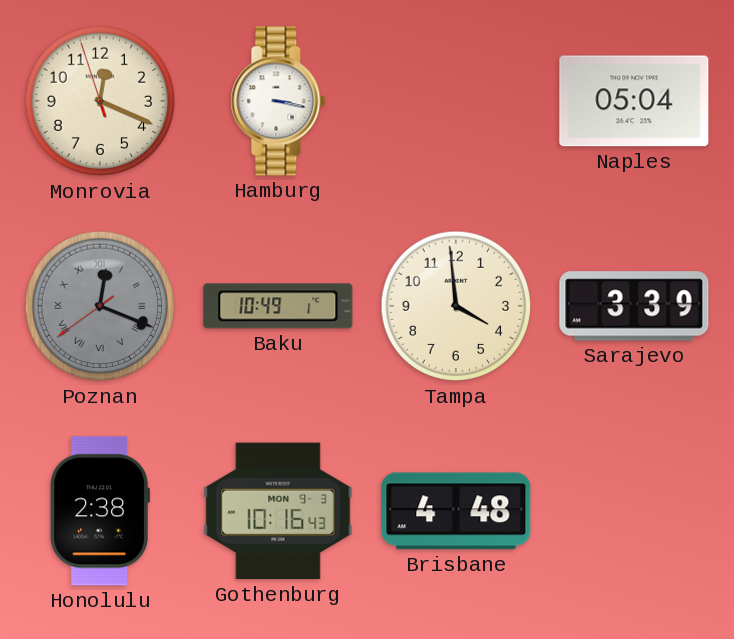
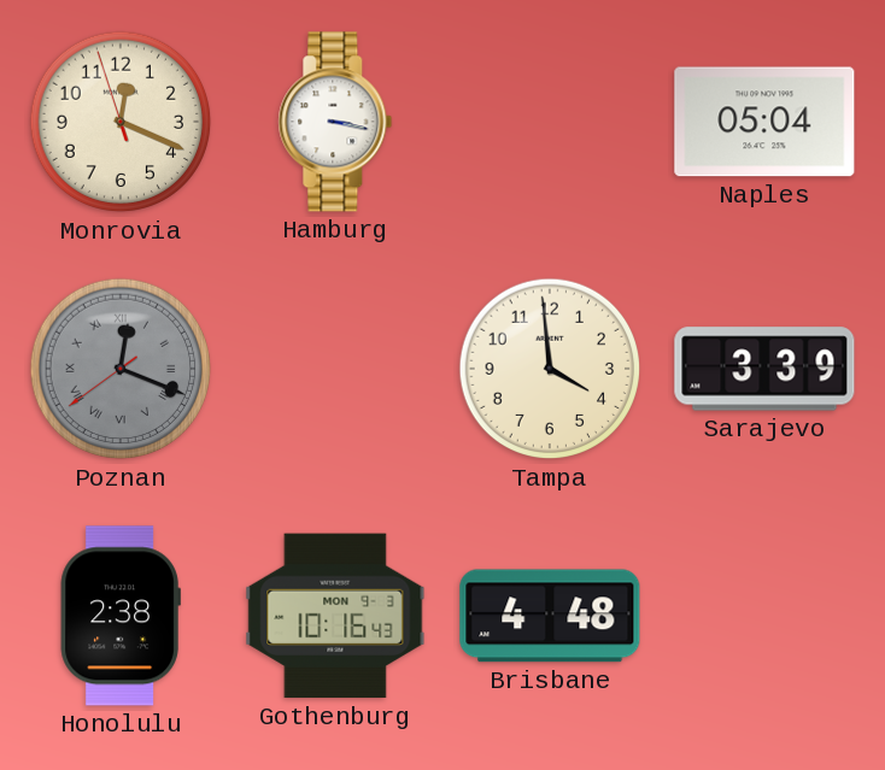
Baku: 10:49 -> none (278, 306)
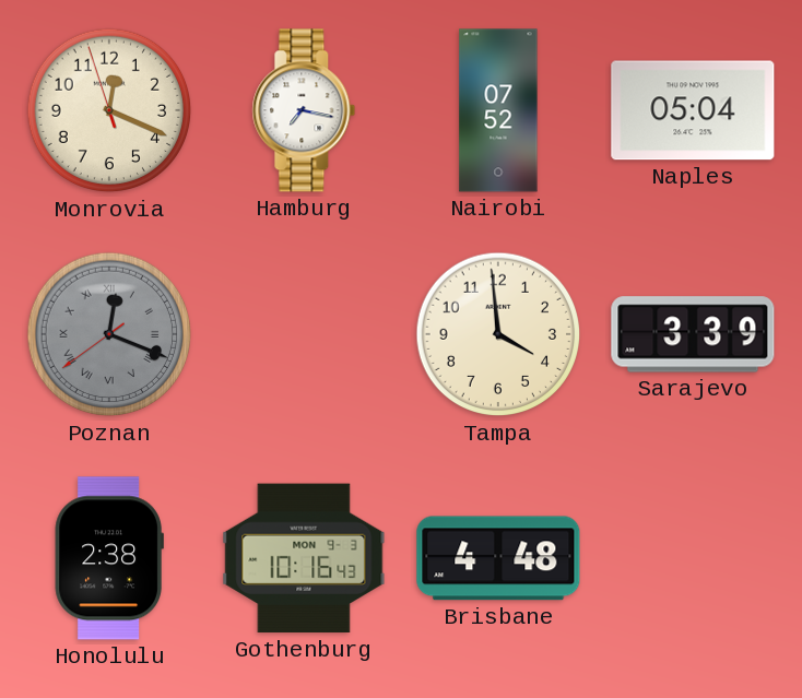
Hamburg: 3:17 -> 7:17 (304, 110)
Nairobi: none -> 07:52 (498, 110)
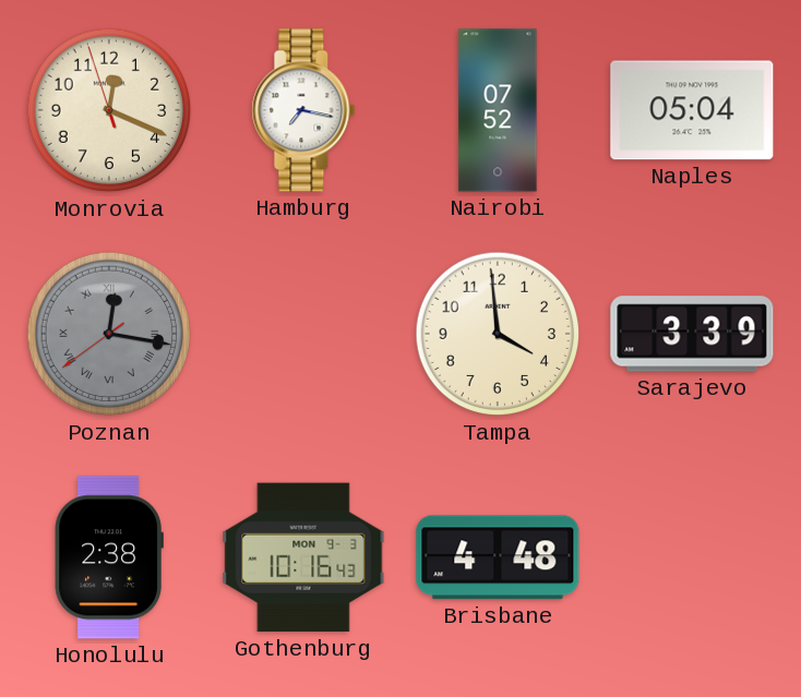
Poznan: 12:18 -> 12:16 (109, 334)
